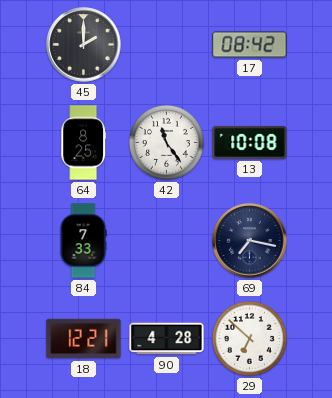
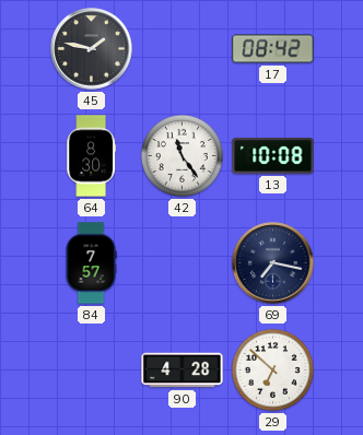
45: 2:00 -> 1:47 (92, 49)
64: 8:25 -> 8:30 (92, 156)
84: 7:33 -> 7:57 (91, 263)
18: 12:21 -> none (84, 339)
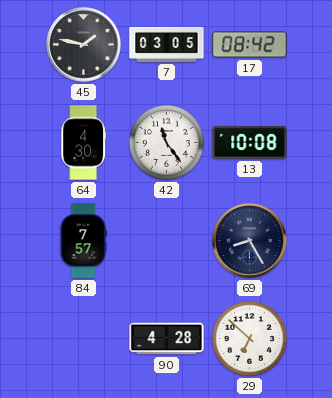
7: none -> 03:05 (167, 44)
64: 8:30 -> 4:30 (84, 143)
69: 7:17 -> 8:25 (250, 241)
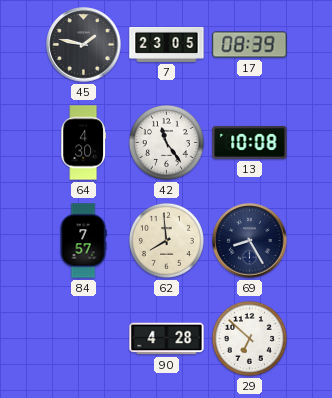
7: 03:05 -> 23:05 (167, 44)
17: 08:42 -> 08:39 (250, 45)
62: none -> 7:59 (166, 240)
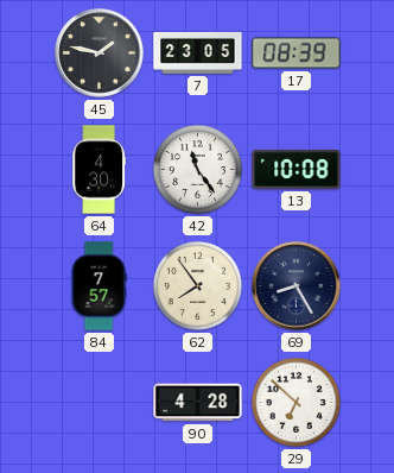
62: 7:59 -> 7:54 (197, 285)
